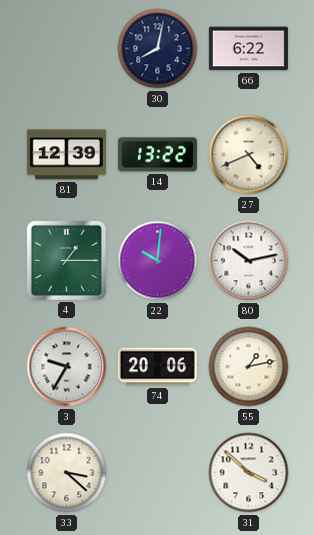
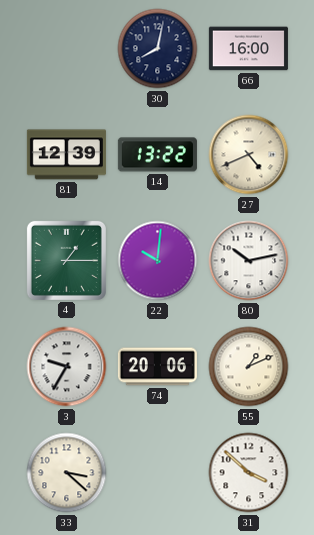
66: 6:22 -> 16:00 (248, 49)
55: 1:13 -> 1:11 (249, 367)
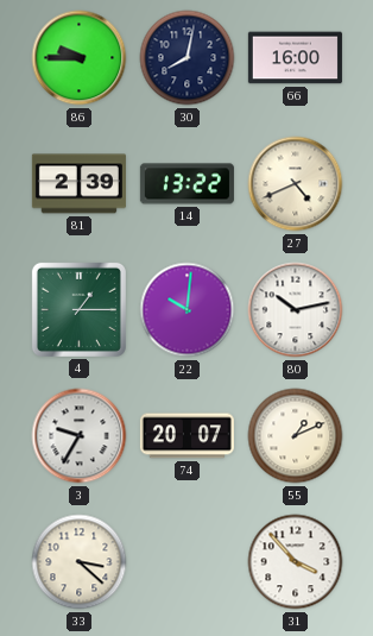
86: none -> 9:45 (80, 58)
81: 12:39 -> 2:39 (78, 184)
74: 20:06 -> 20:07 (186, 436)
31: 3:52 -> 3:53 (296, 562)
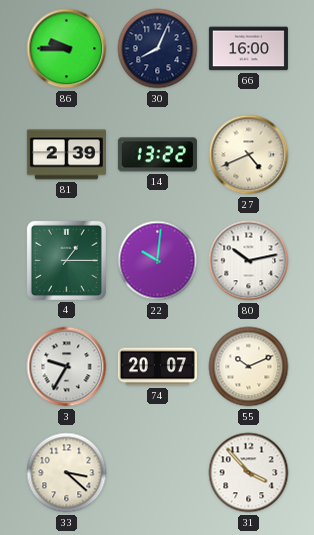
30: 8:02 -> 8:04 (158, 49)
55: 1:11 -> 10:11 (249, 367)
